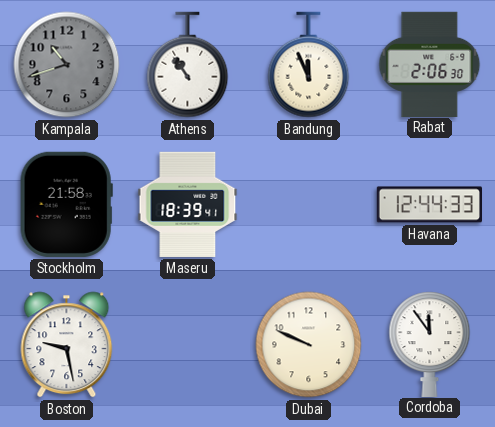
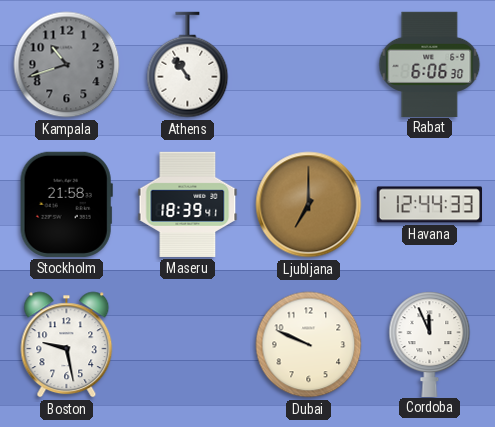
Bandung: 11:56 -> none (309, 65)
Rabat: 2:06 -> 6:06 (430, 64)
Ljubljana: none -> 7:00 (309, 205)
Cordoba: 11:54 -> 11:56 (430, 344)
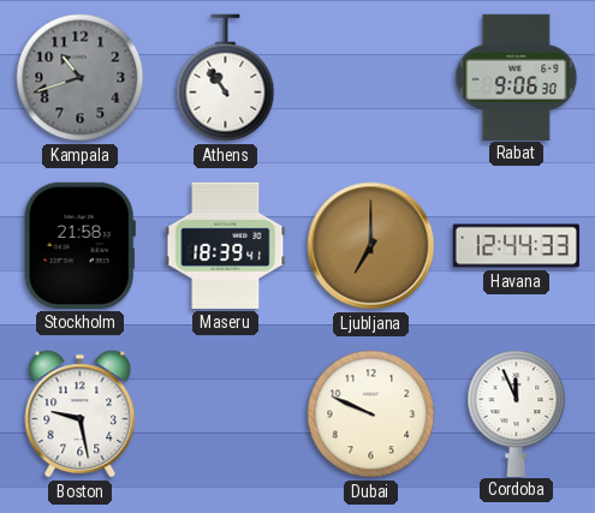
Rabat: 6:06 -> 9:06 (517, 77)
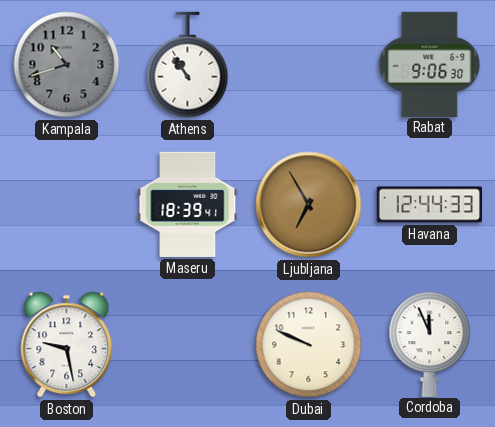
Stockholm: 21:58 -> none (79, 245)
Ljubljana: 7:00 -> 6:55 (309, 205)
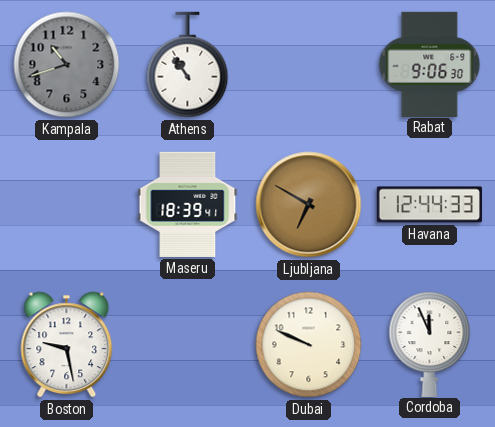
Ljubljana: 6:55 -> 6:50 (309, 205)
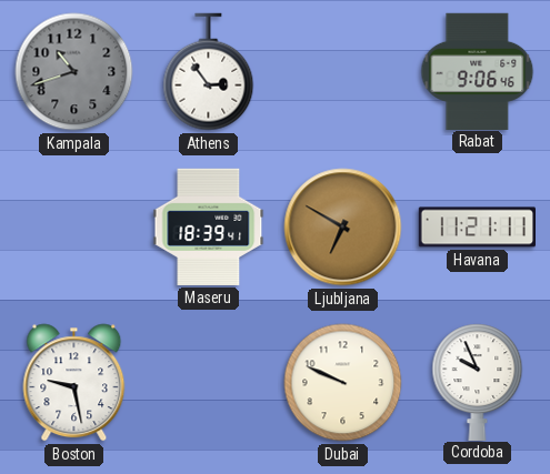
Athens: 10:54 -> 2:54 (209, 72)
Rabat: 9:06:30 -> 9:06:46 (478, 71)
Havana: 12:44 -> 11:21 (477, 228)
Cordoba: 11:56 -> 9:56 (478, 382)
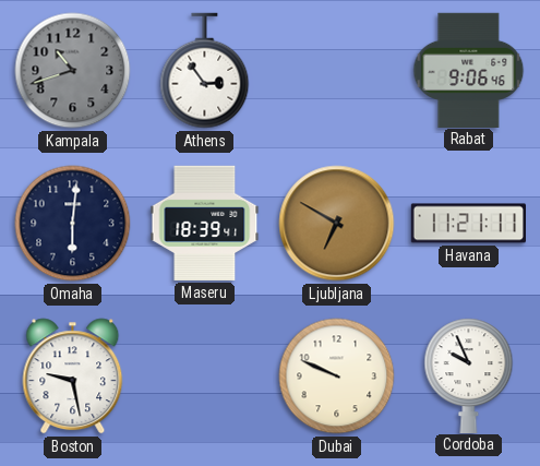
Omaha: none -> 6:01 (73, 224)
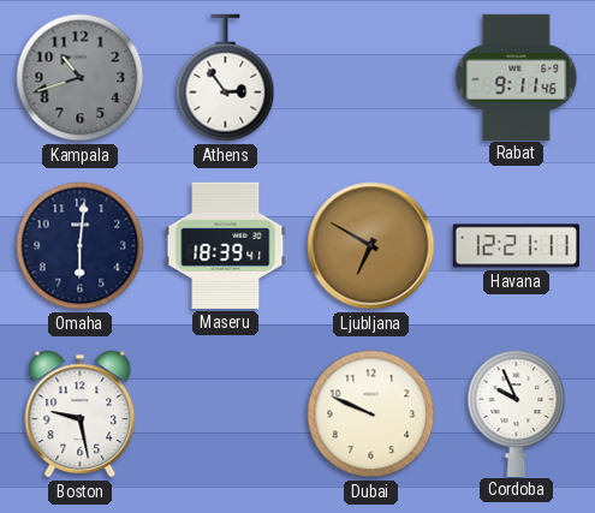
Rabat: 9:06 -> 9:11 (517, 77)
Havana: 11:21 -> 12:21 (516, 246)
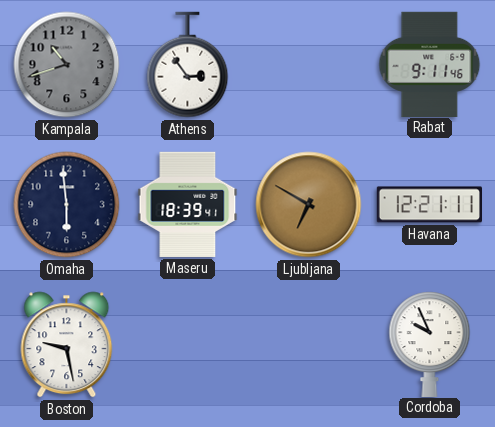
Omaha: 6:01 -> 5:59 (67, 205)
Dubai: 9:49 -> none (371, 414)
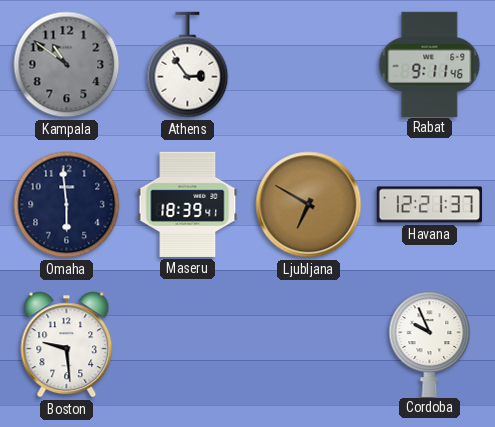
Kampala: 10:42 -> 10:51 (67, 65)
Havana: 12:21:11 -> 12:21:37 (429, 205)
Boston: 9:28 -> 9:29 (67, 345)
